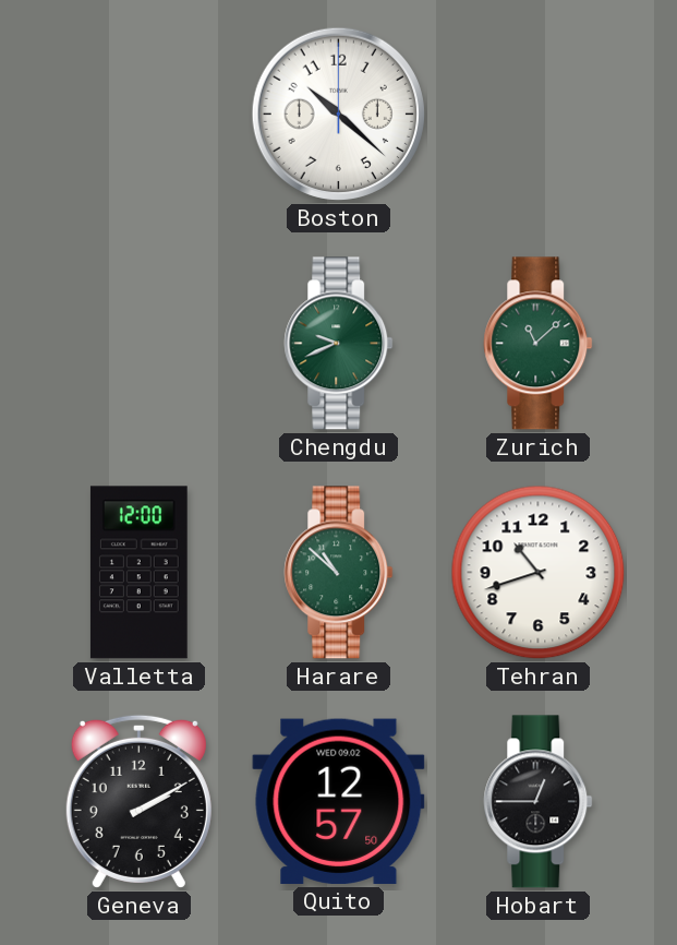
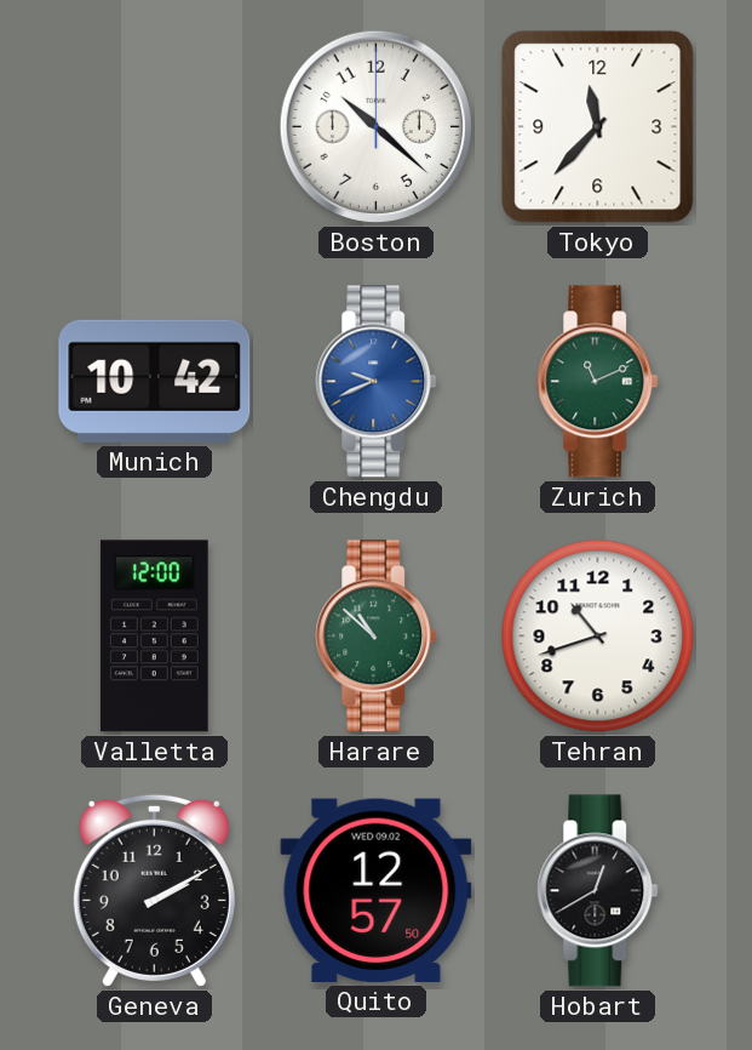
Tokyo: none -> 11:37 (598, 127)
Munich: none -> 10:42 (155, 381)
Chengdu dial: green -> blue (377, 382)
Zurich: 11:08 -> 11:11 (598, 382)
Hobart: 12:45 -> 12:40 (598, 891)
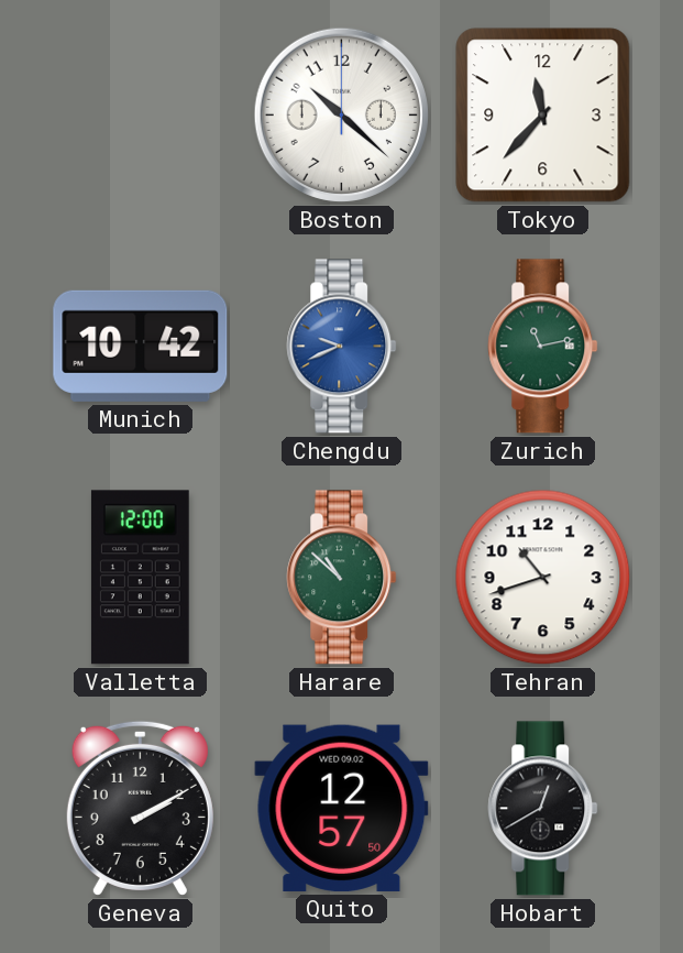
Zurich: 11:11 -> 11:13 (543, 347)
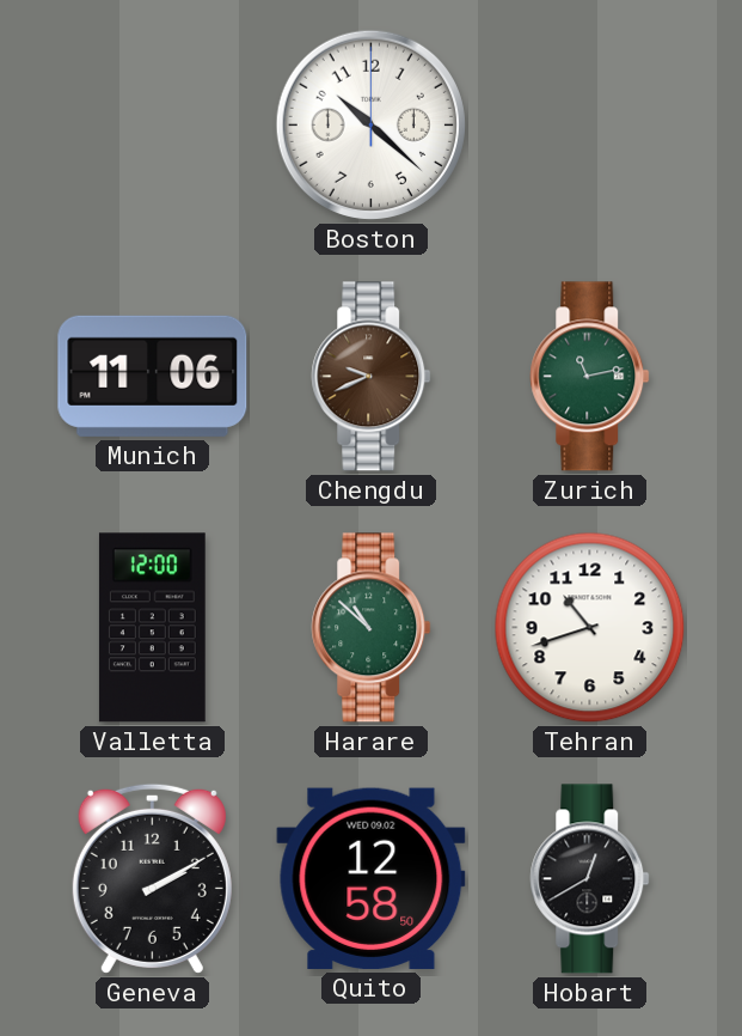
Tokyo: 11:37 -> none (543, 116)
Munich: 10:42 -> 11:06 (153, 376)
Chengdu dial: blue -> brown (372, 377)
Quito: 12:57 -> 12:58 (372, 878)
